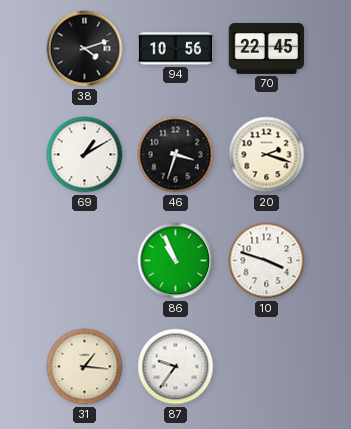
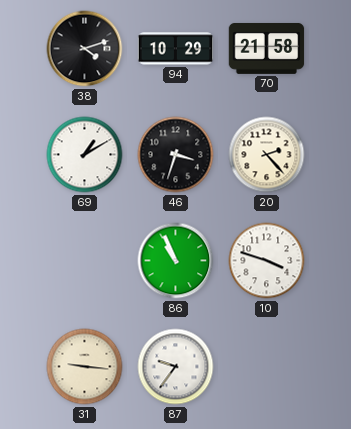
94: 10:56 -> 10:29 (176, 49)
70: 22:45 -> 21:58 (267, 48)
20: 2:18 -> 2:23 (267, 155)
31: 1:16 -> 9:16 (85, 367)
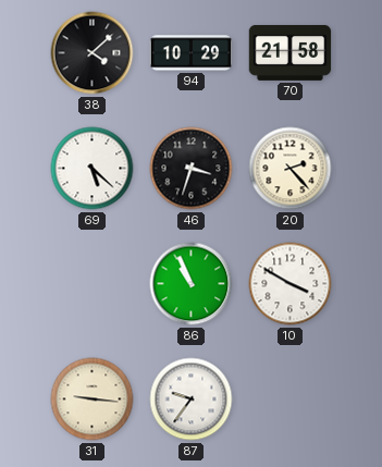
38: 4:12 -> 4:08 (93, 53)
69: 1:10 -> 5:22 (93, 169)
10: 3:48 -> 3:50 (291, 284)
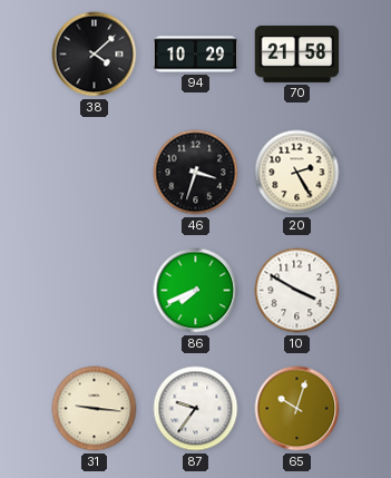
69: 5:22 -> none (93, 169)
20: 2:23 -> 2:25 (297, 173)
86: 10:56 -> 7:41 (196, 291)
65: none -> 10:03 (297, 409)
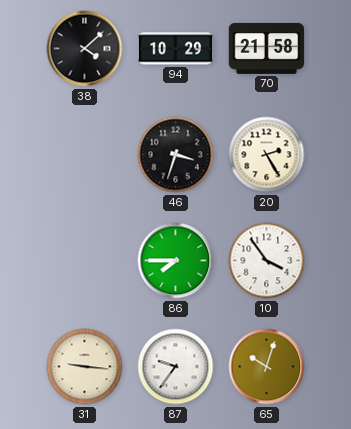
86: 7:41 -> 7:45 (176, 261)
10: 3:50 -> 3:54 (267, 261)
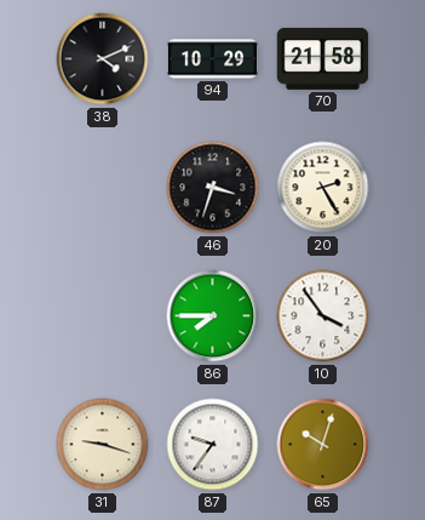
38: 4:08 -> 4:11 (103, 59)
31: 9:16 -> 9:18 (103, 445)
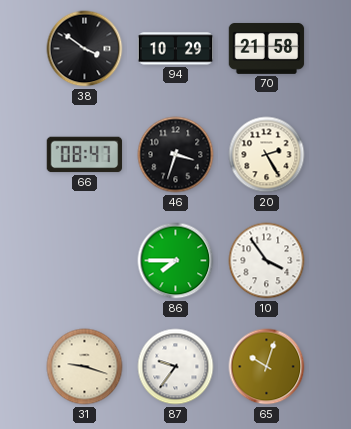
38: 4:11 -> 3:51 (85, 49)
66: none -> 08:47 (85, 155)
